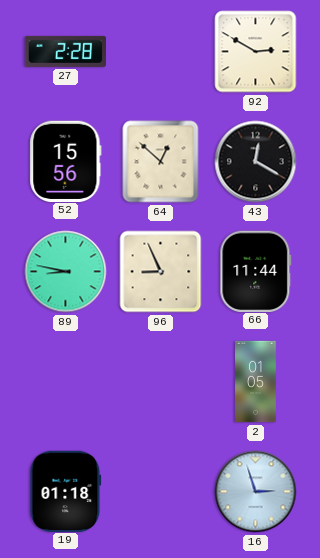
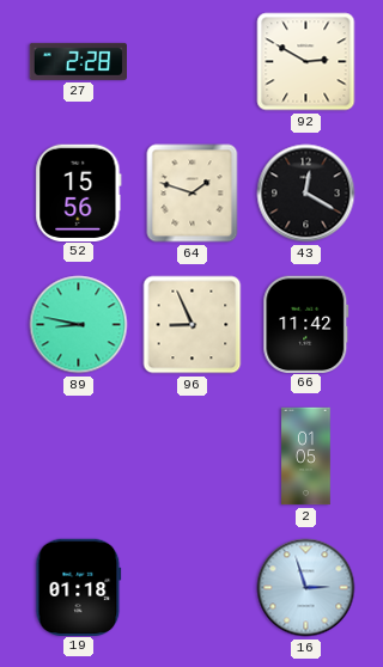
64: 12:52 -> 1:48 (193, 194)
66: 11:44 -> 11:42 (306, 324)
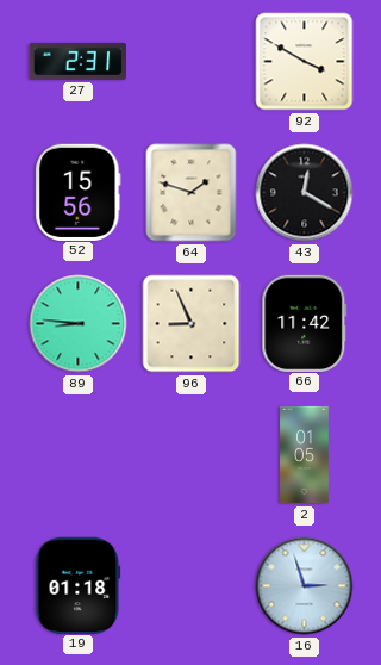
27: 2:28 -> 2:31 (77, 61)
92: 2:50 -> 3:50 (305, 62)
89: 8:47 -> 8:46 (79, 324)
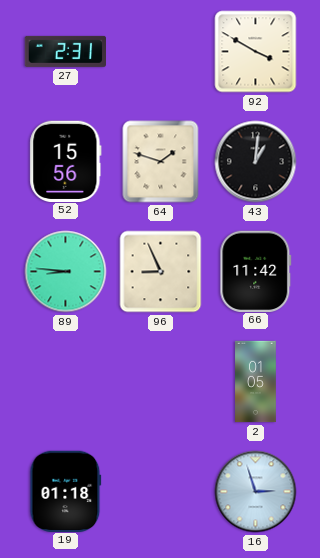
43: 12:20 -> 1:01 (256, 162)
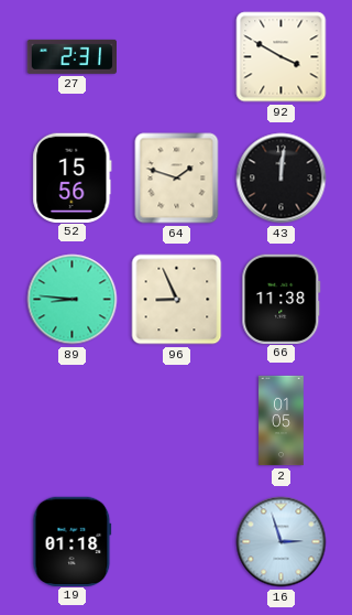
43: 1:01 -> 12:01 (282, 179)
66: 11:42 -> 11:38 (282, 299)
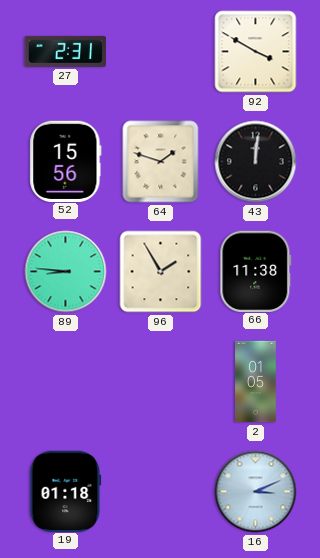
96: 8:56 -> 1:55 (161, 272)
16: 2:57 -> 3:11 (256, 492)
